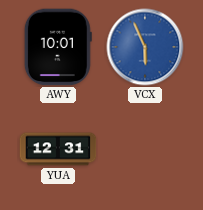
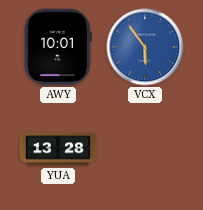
VCX: 5:56 -> 5:54 (145, 47)
YUA: 12:31 -> 13:28 (58, 149)
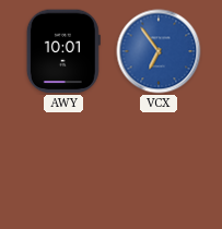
VCX: 5:54 -> 6:54 (159, 51)
YUA: 13:28 -> none (58, 149)
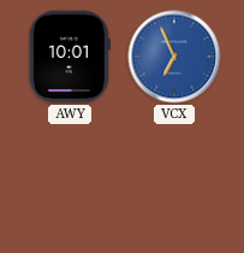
VCX: 6:54 -> 6:56 (174, 57)
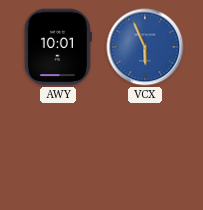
VCX: 6:56 -> 5:56 (145, 47)
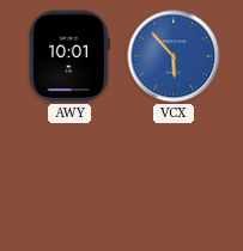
VCX: 5:56 -> 5:53 (174, 56)
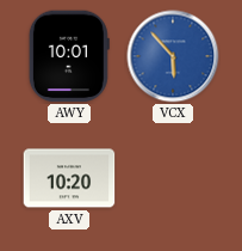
AXV: none -> 10:20 (69, 178)
